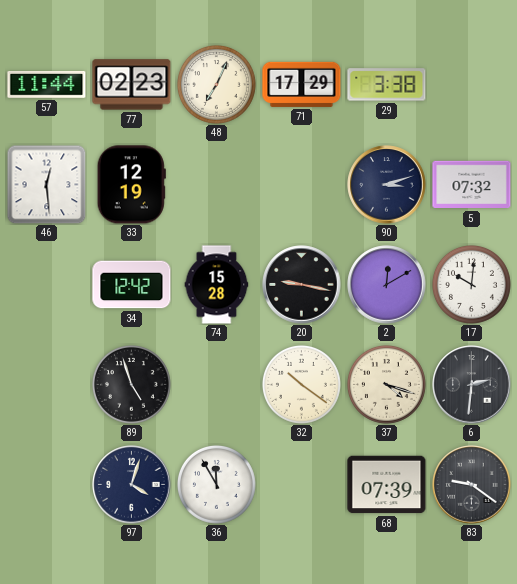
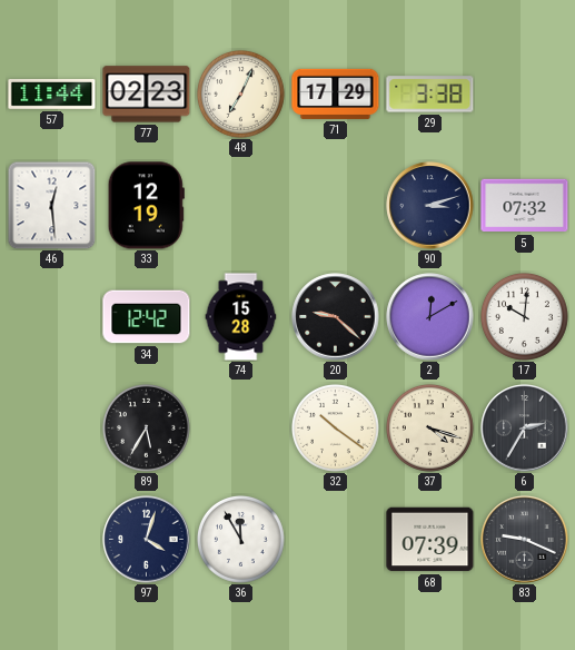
20: 9:17 -> 9:22 (336, 317)
89: 4:57 -> 5:35 (146, 427)
6: 2:31 -> 2:35 (525, 429)
83: 9:21 -> 9:19 (525, 540)
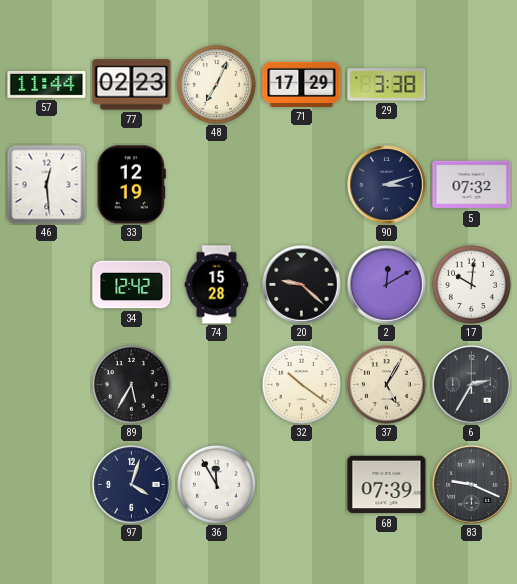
37: 4:18 -> 5:05 (386, 384)
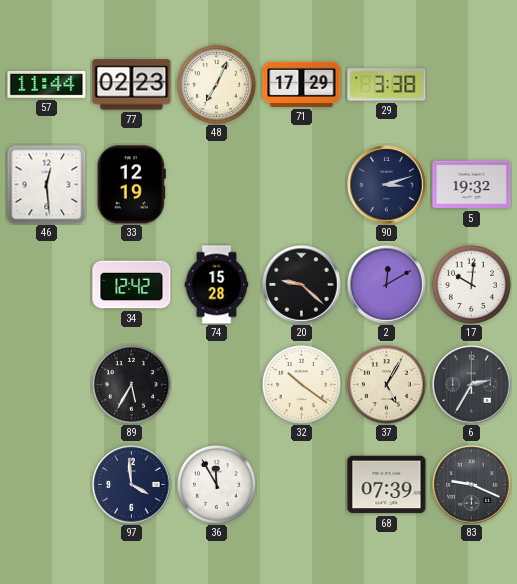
5: 07:32 -> 19:32 (472, 185)
97: 4:03 -> 3:59 (132, 485)
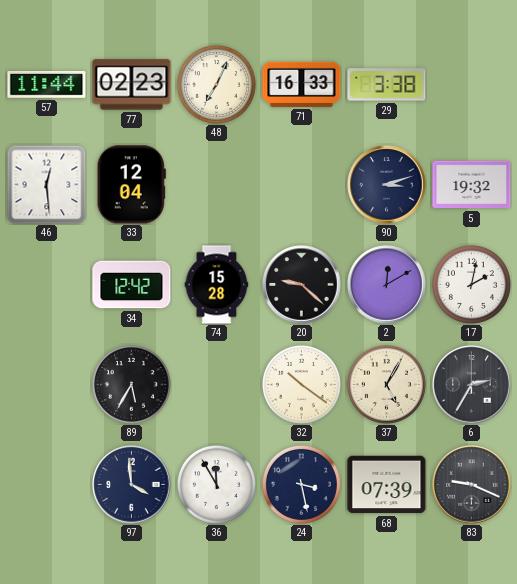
71: 17:29 -> 16:33 (302, 84)
33: 12:19 -> 12:04 (131, 185)
17: 10:01 -> 2:02 (471, 284)
24: none -> 3:28 (301, 484)
